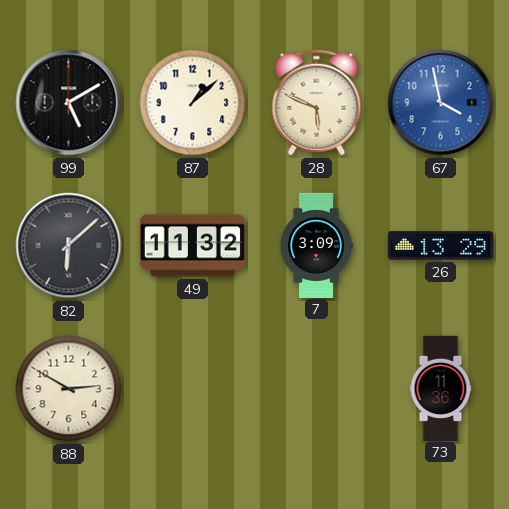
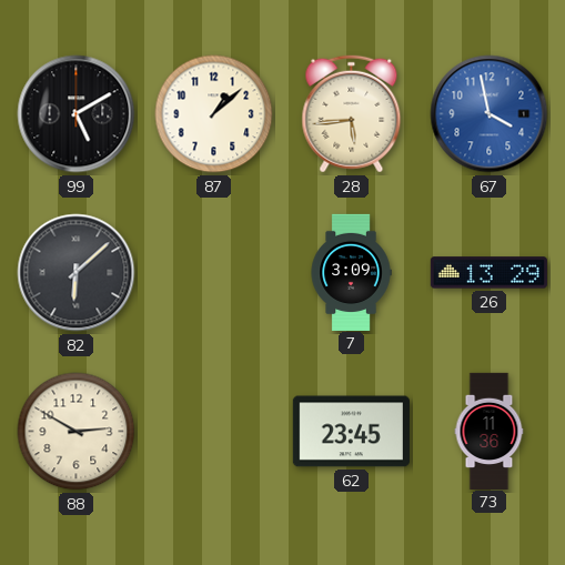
28: 5:49 -> 5:44 (352, 114)
49: 11:32 -> none (192, 246)
62: none -> 23:45 (351, 432)
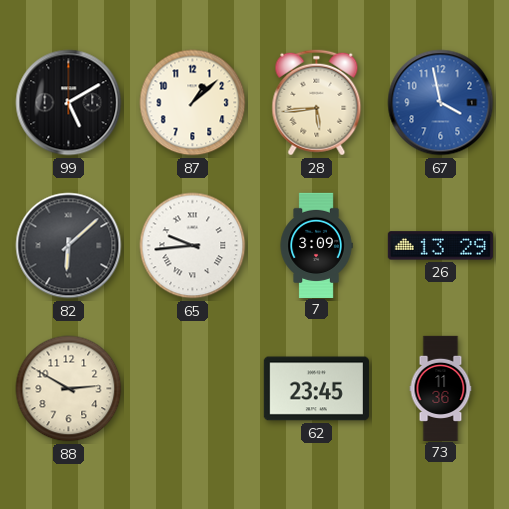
65: none -> 9:44 (193, 246)
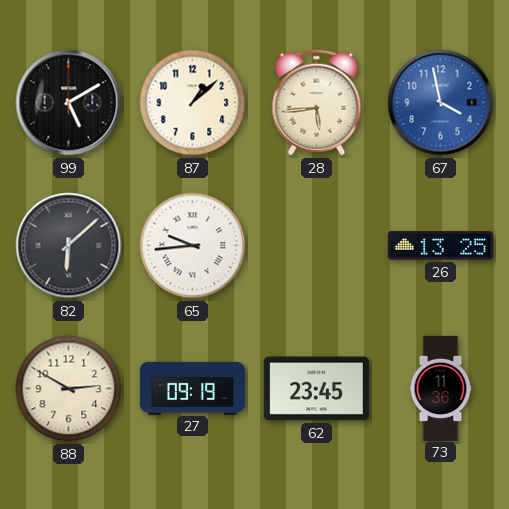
7: 3:09 -> none (316, 245)
26: 13:29 -> 13:25 (440, 246)
27: none -> 09:19 (192, 388)
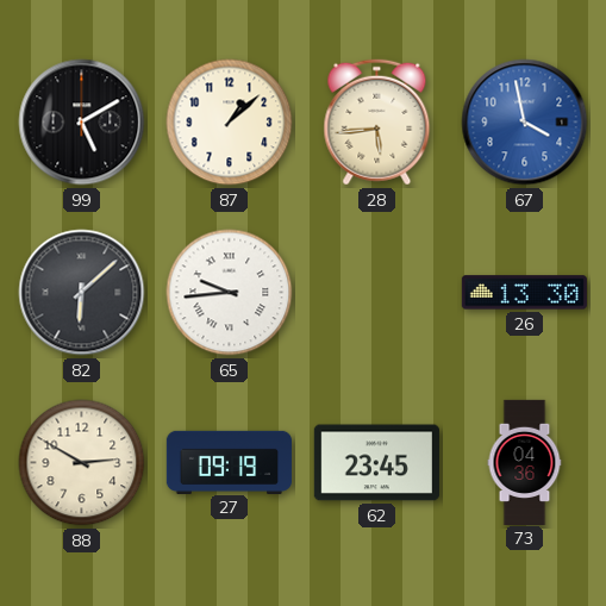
26: 13:25 -> 13:30 (524, 293)
73: 11:36 -> 04:36 (525, 462)
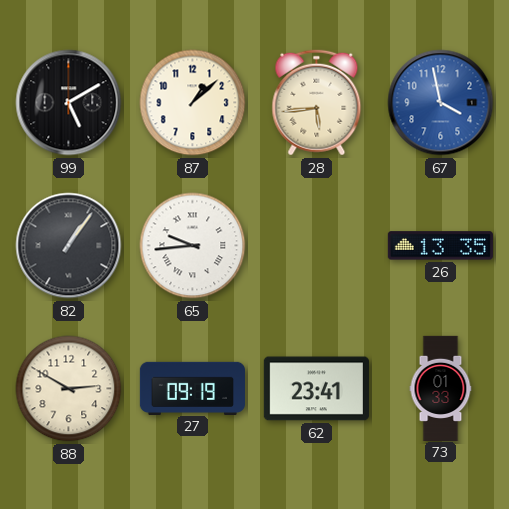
82: 6:08 -> 1:06 (69, 246)
26: 13:30 -> 13:35 (440, 246)
62: 23:45 -> 23:41 (316, 389)
73: 04:36 -> 01:33 (441, 388)
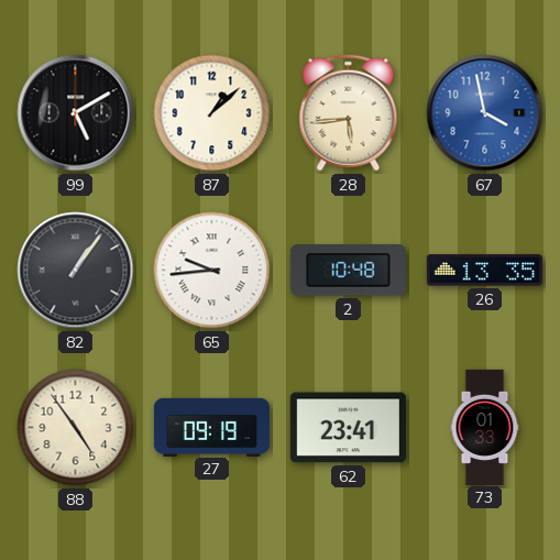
2: none -> 10:48 (348, 271)
88: 2:50 -> 4:54 (76, 428)
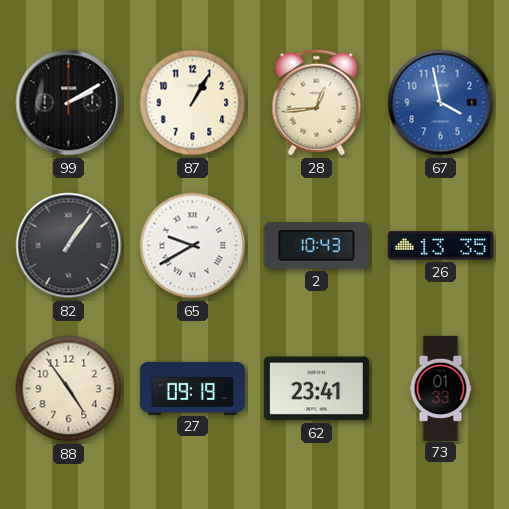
99: 5:10 -> 2:10 (69, 103)
87: 1:08 -> 1:05 (193, 103)
28: 5:44 -> 12:44 (317, 103)
65: 9:44 -> 9:40 (193, 246)
2: 10:48 -> 10:43 (316, 246)
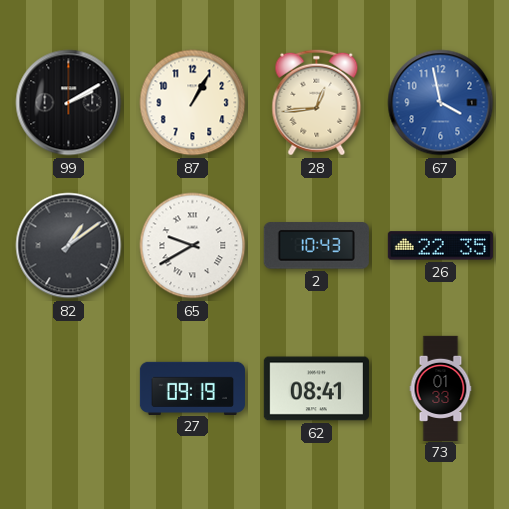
82: 1:06 -> 1:09 (69, 246)
26: 13:35 -> 22:35 (440, 246)
88: 4:54 -> none (69, 389)
62: 23:41 -> 08:41 (316, 389)
